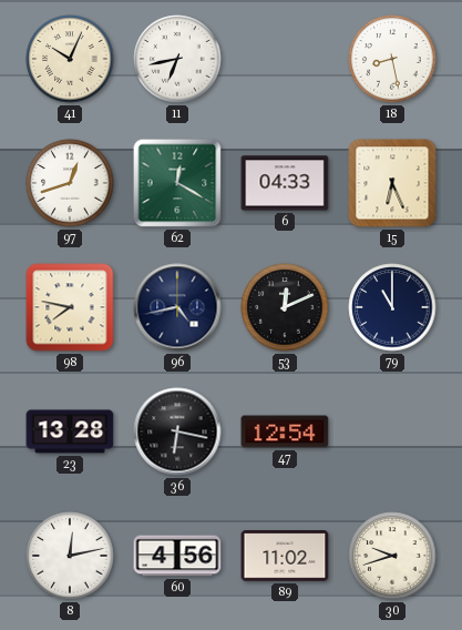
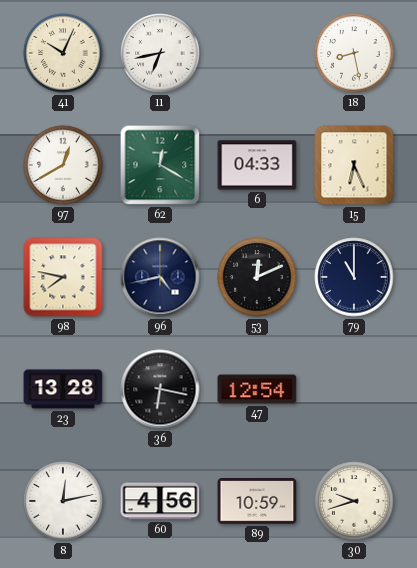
97: 12:42 -> 12:40 (63, 165)
89: 11:02 -> 10:59 (257, 501)
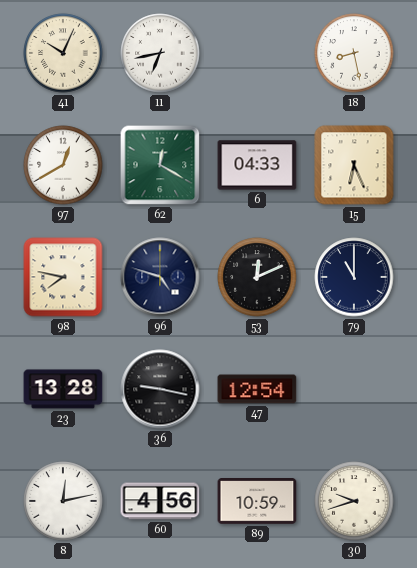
96: 4:43 -> 4:48 (160, 277)
36: 6:17 -> 9:17 (160, 389)
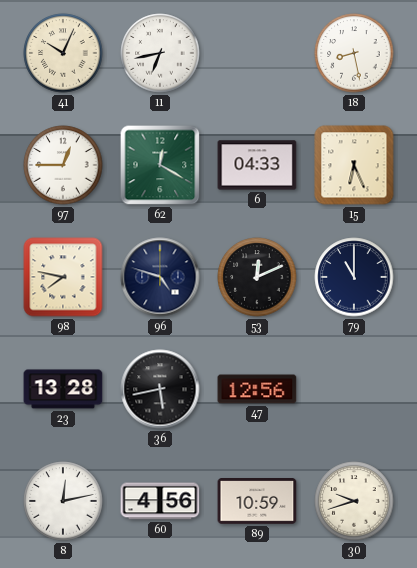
97: 12:40 -> 12:45 (63, 165)
36: 9:17 -> 5:43 (160, 389)
47: 12:54 -> 12:56 (257, 389)
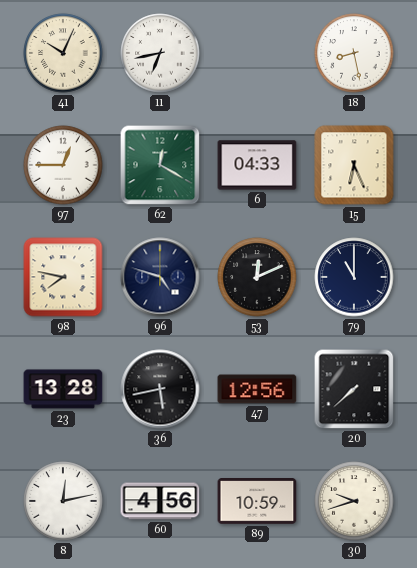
20: none -> 7:38 (354, 389)
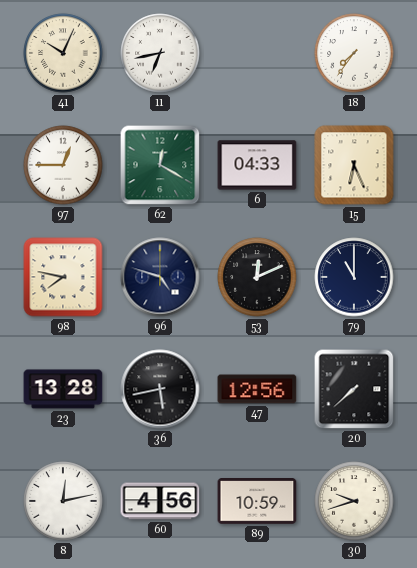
18: 8:28 -> 7:36 (354, 53)
